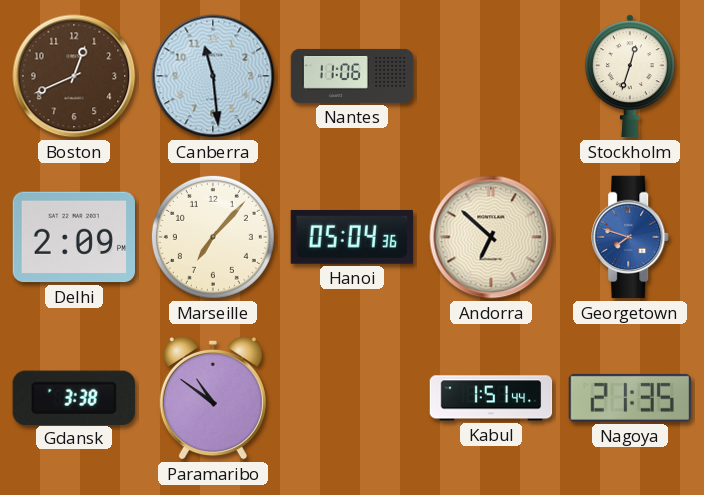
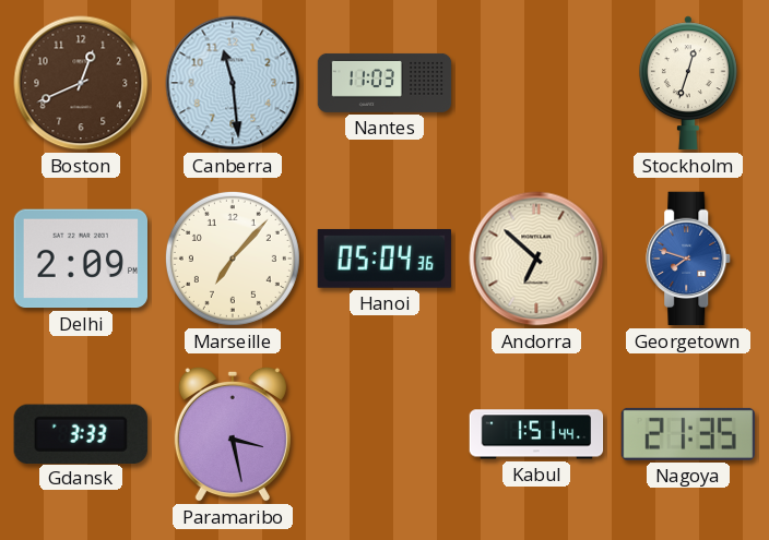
Nantes: 11:06 -> 11:03 (384, 83)
Gdansk: 3:38 -> 3:33 (81, 433)
Paramaribo: 10:51 -> 3:28 (233, 434)
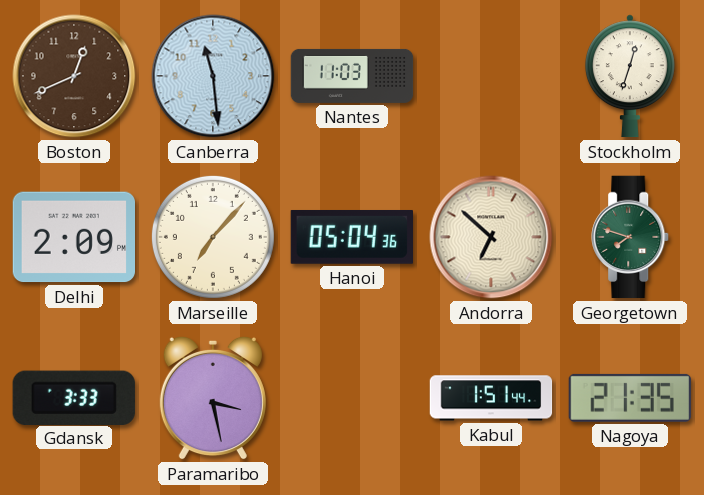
Georgetown dial: blue -> green (631, 237)
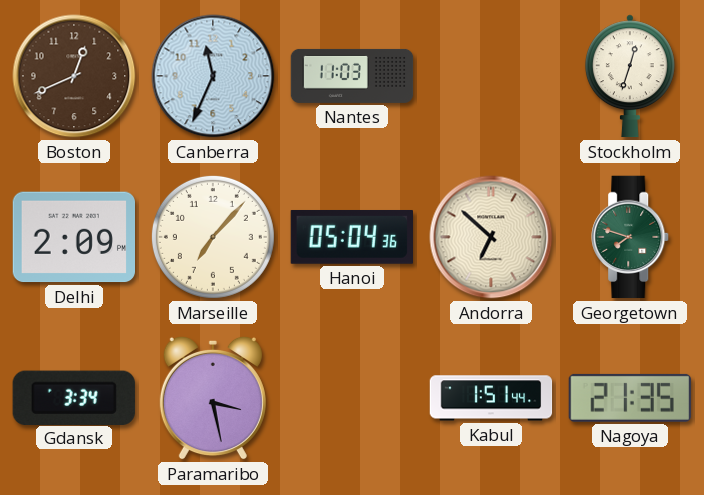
Canberra: 11:29 -> 11:34 (213, 76)
Gdansk: 3:33 -> 3:34 (74, 397)
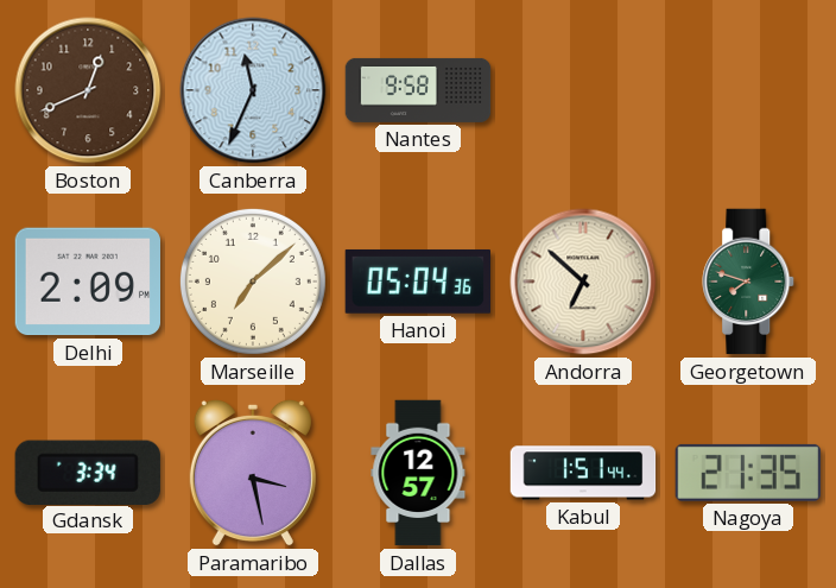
Nantes: 11:03 -> 9:58 (418, 90)
Stockholm: 12:33 -> none (630, 76)
Marseille: 7:07 -> 7:08 (253, 282)
Dallas: none -> 12:57 (418, 473)
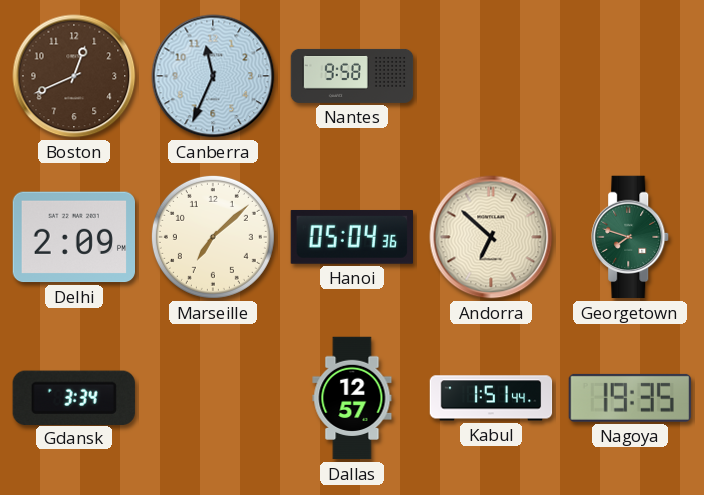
Paramaribo: 3:28 -> none (253, 473)
Nagoya: 21:35 -> 19:35 (629, 398)
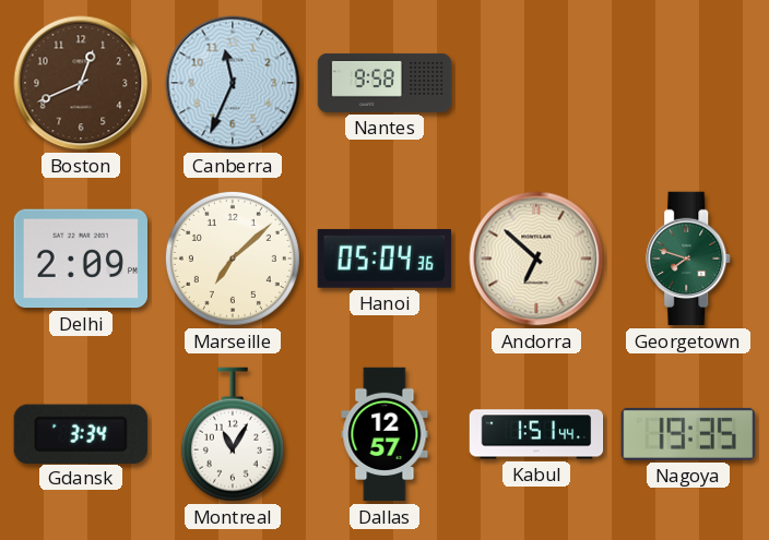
Montreal: none -> 11:05 (233, 434)
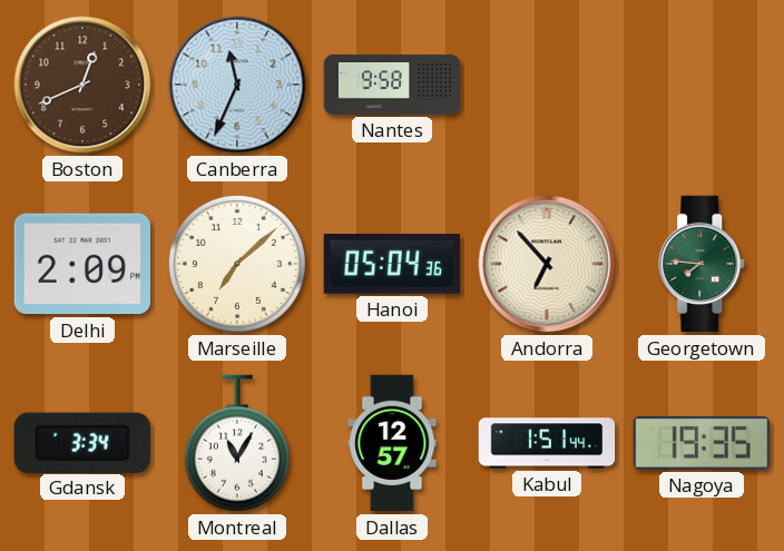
Andorra: 6:52 -> 6:53 (547, 264)
Georgetown: 7:48 -> 7:46 (703, 264)
